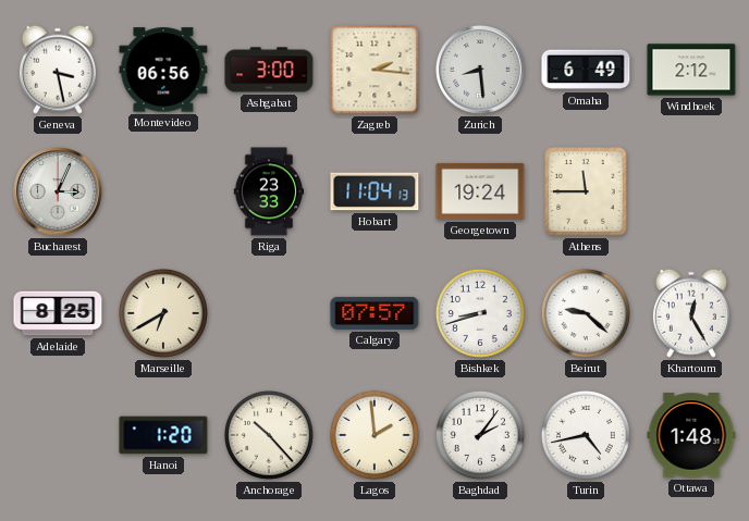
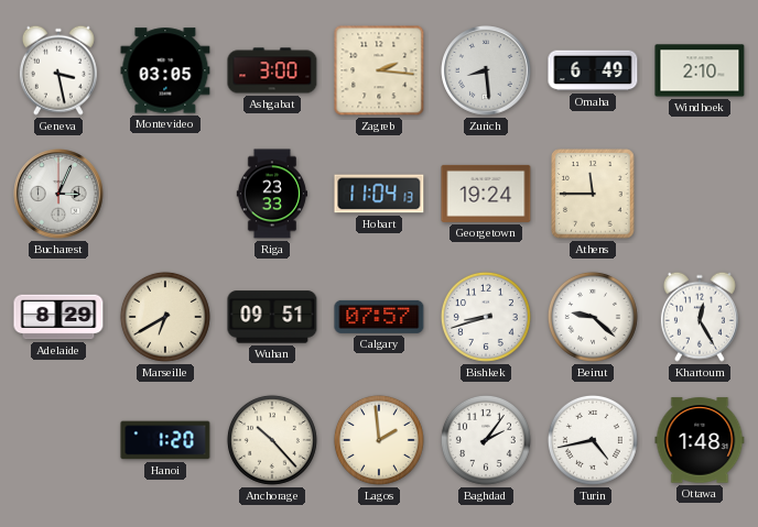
Montevideo: 06:56 -> 03:05 (165, 70)
Windhoek: 2:12 -> 2:10 (700, 70)
Adelaide: 8:25 -> 8:29 (58, 317)
Wuhan: none -> 09:51 (272, 317)
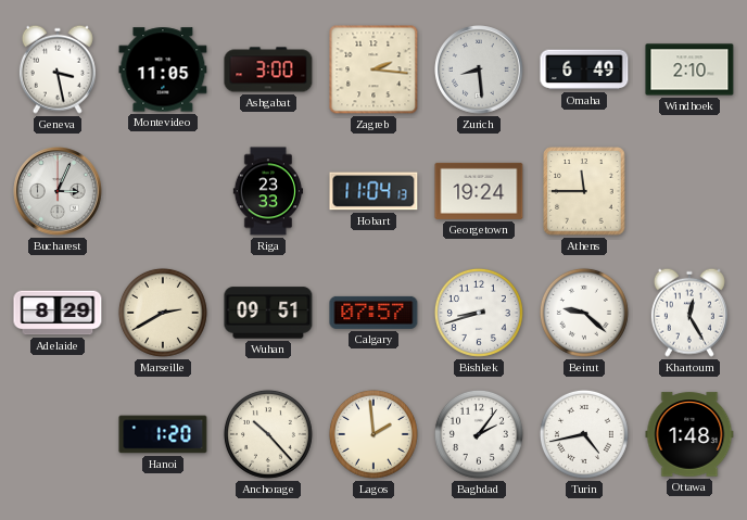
Montevideo: 03:05 -> 11:05 (163, 69)
Marseille: 6:40 -> 2:40 (163, 313)
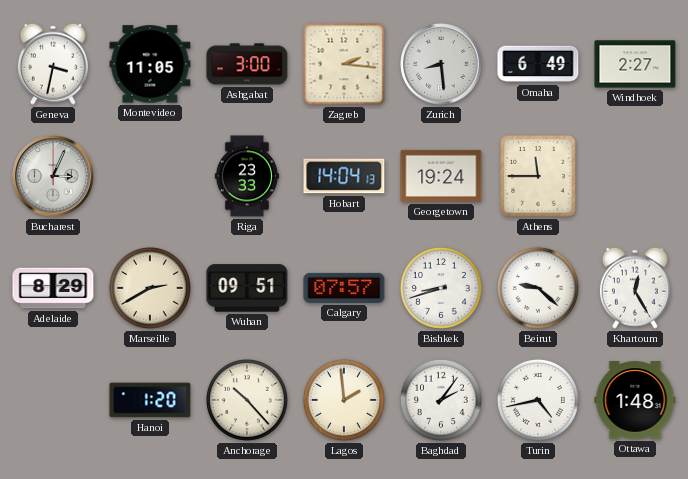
Geneva: 3:28 -> 3:32 (53, 64)
Windhoek: 2:10 -> 2:27 (635, 64)
Hobart: 11:04 -> 14:04 (344, 176)
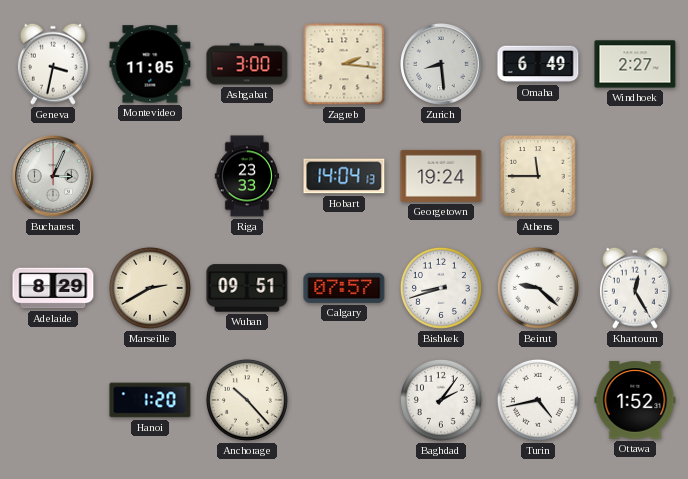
Lagos: 1:59 -> none (344, 400)
Ottawa: 1:48 -> 1:52 (635, 400)
